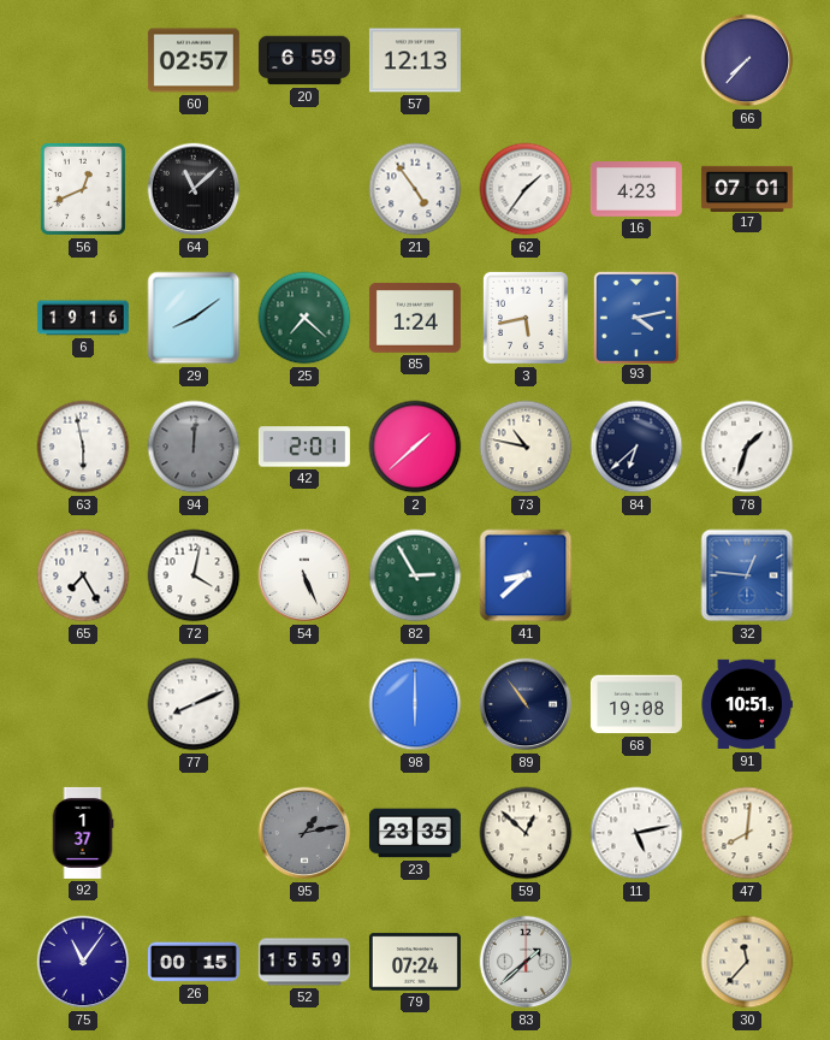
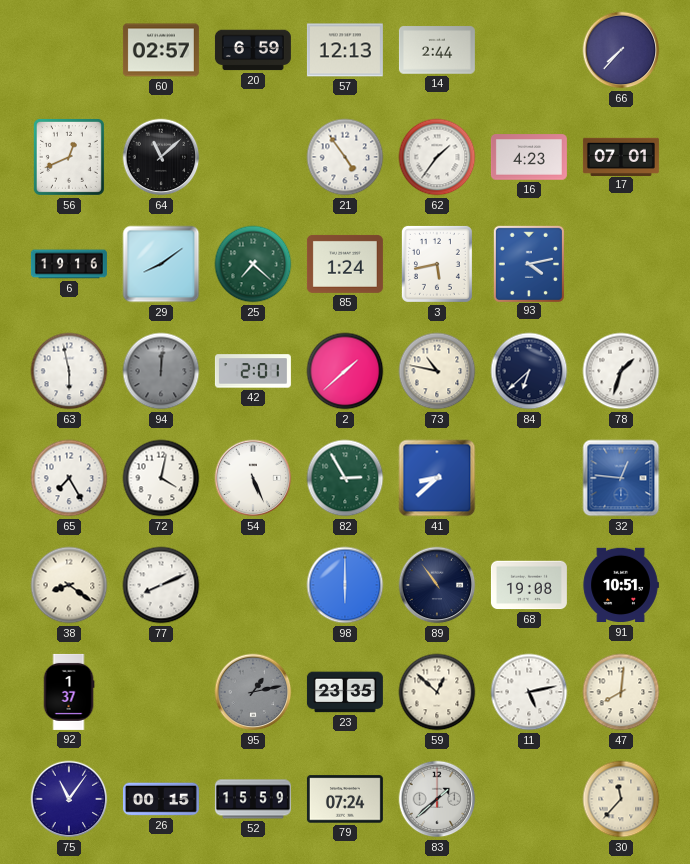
14: none -> 2:44 (437, 50)
38: none -> 8:21 (69, 585)
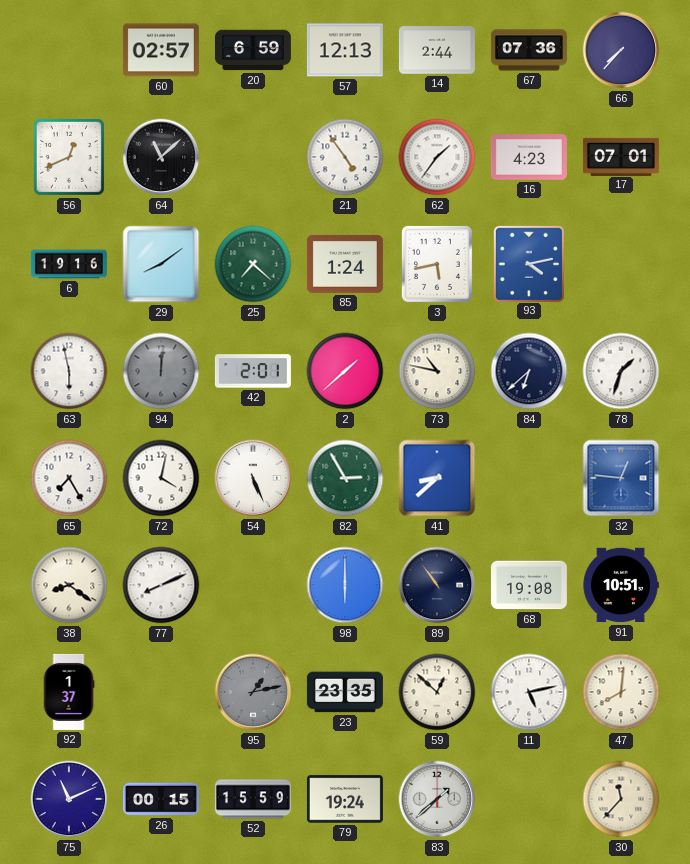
67: none -> 07:36 (529, 50)
75: 11:06 -> 11:11 (69, 799)
79: 07:24 -> 19:24 (345, 799)
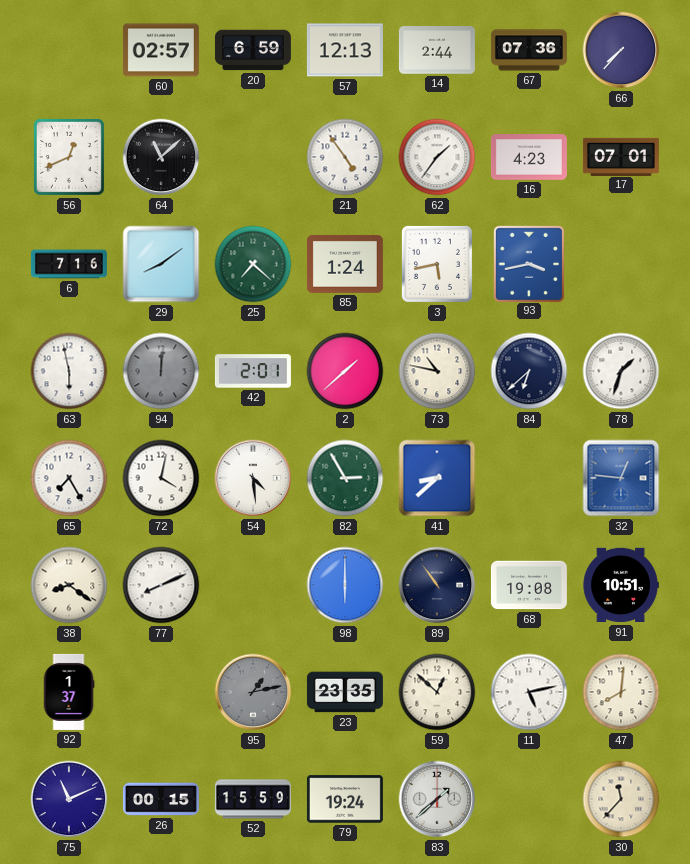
6: 19:16 -> 7:16 (69, 264)
93: 4:13 -> 3:43 (528, 263)
54: 5:26 -> 4:29 (253, 478)
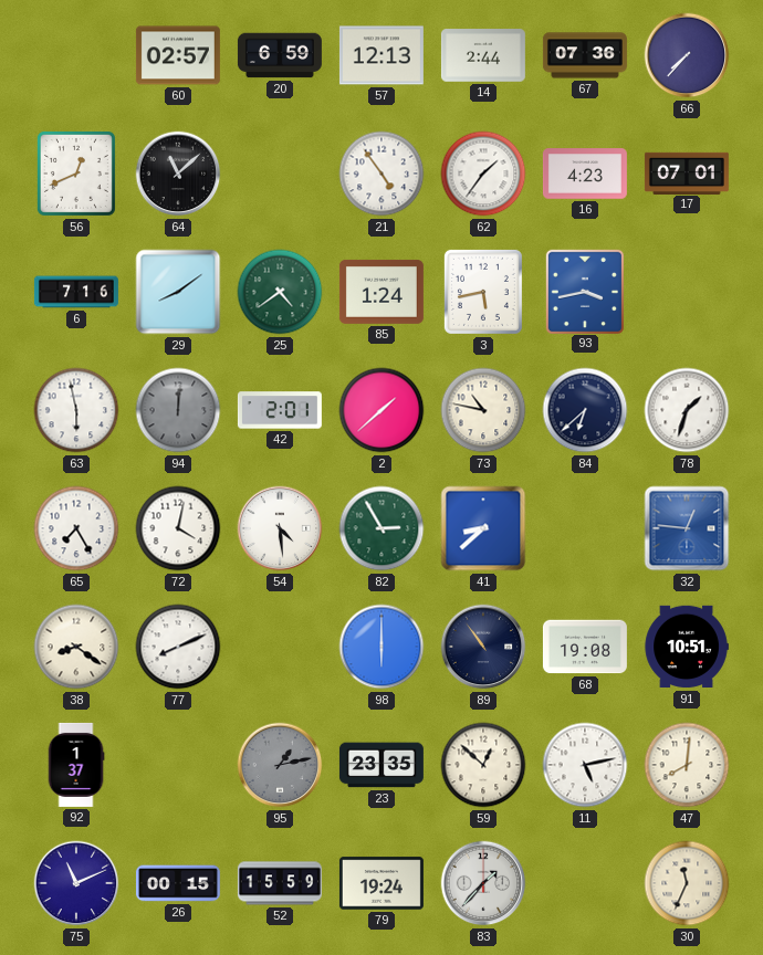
25: 7:22 -> 4:39 (280, 292)
83: 1:38 -> 1:37 (483, 883)
30: 11:37 -> 11:34 (687, 883)
